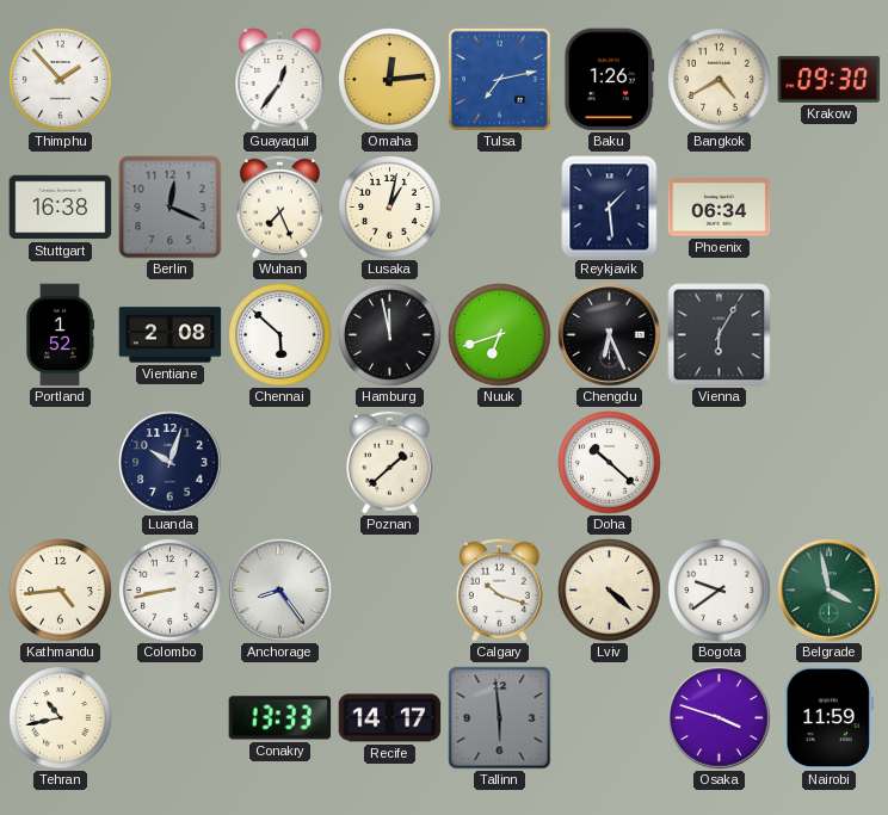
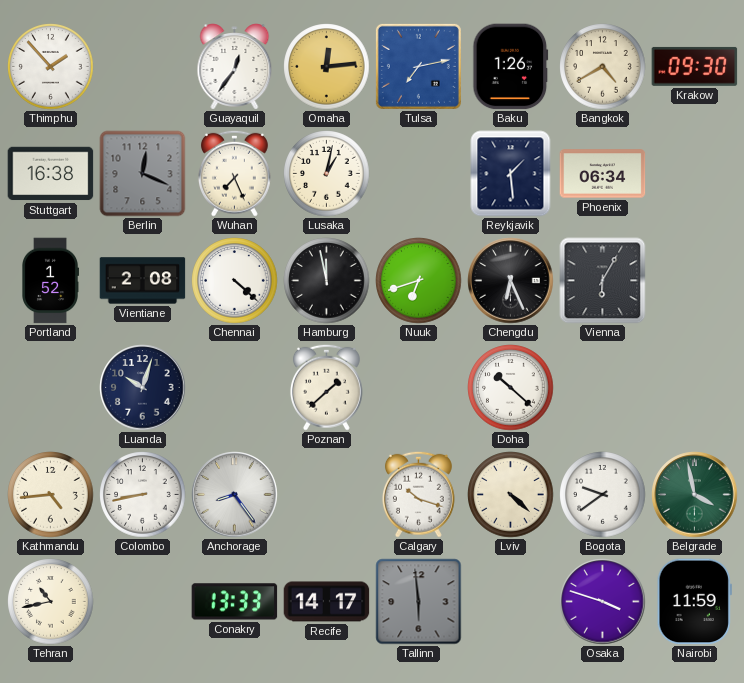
Chennai: 5:52 -> 4:22 (235, 281)
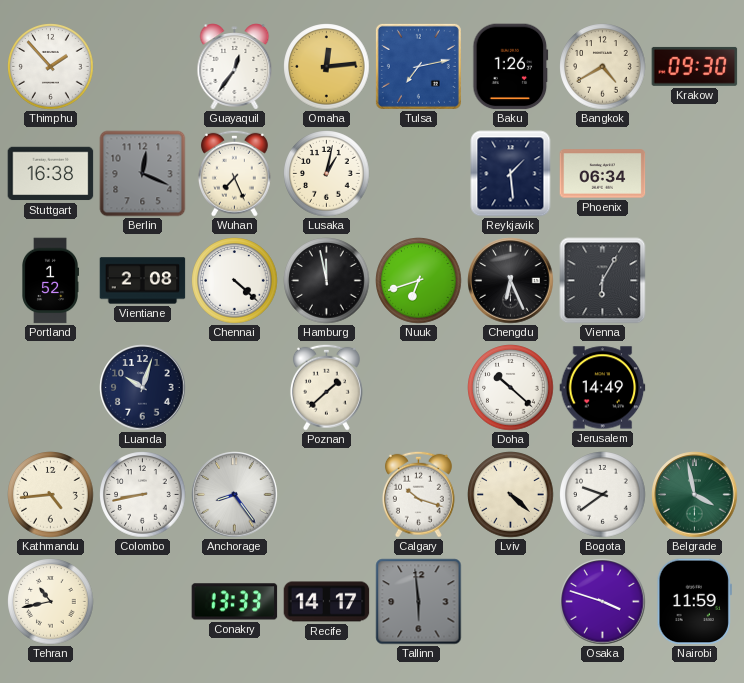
Jerusalem: none -> 14:49 (603, 388)
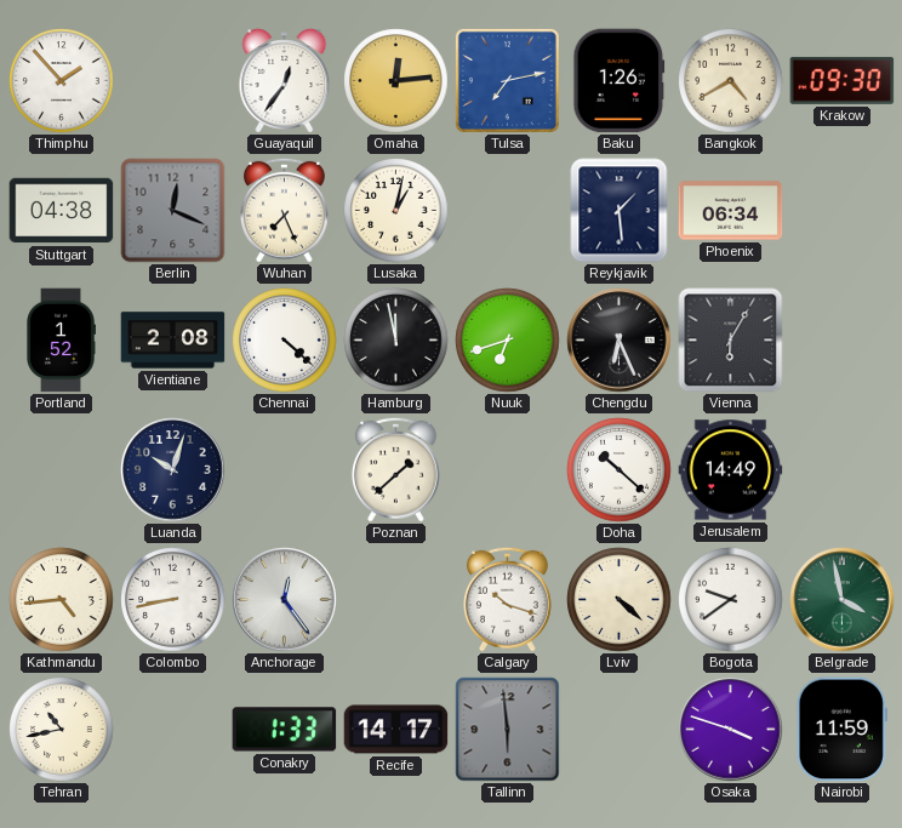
Stuttgart: 16:38 -> 04:38 (62, 211)
Anchorage: 8:24 -> 12:24 (285, 600)
Conakry: 13:33 -> 1:33 (285, 730)
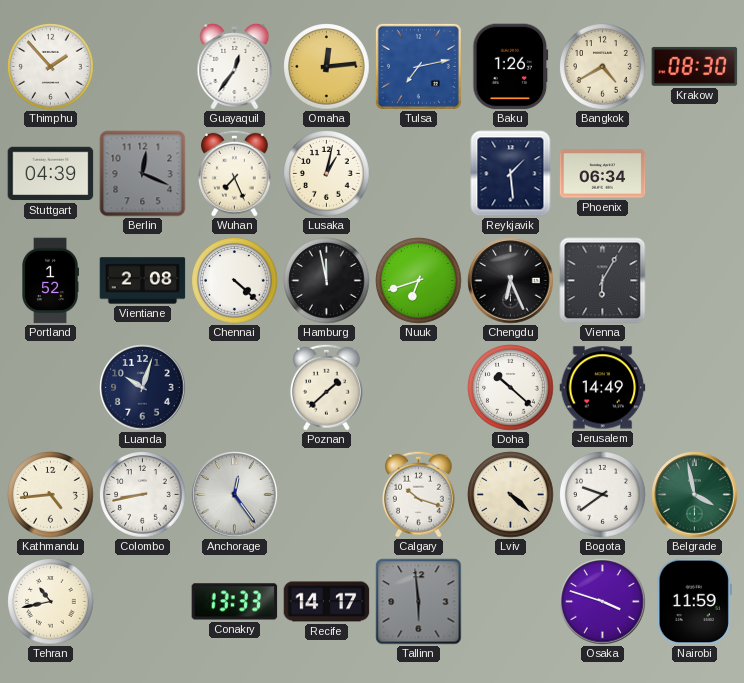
Krakow: 09:30 -> 08:30 (695, 66)
Stuttgart: 04:38 -> 04:39 (51, 174)
Conakry: 1:33 -> 13:33 (235, 602)
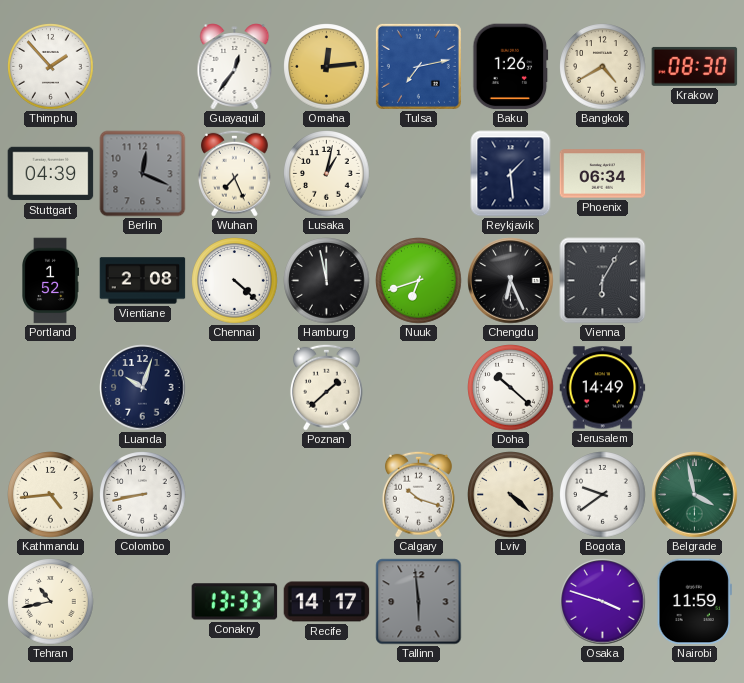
Anchorage: 12:24 -> none (235, 495)
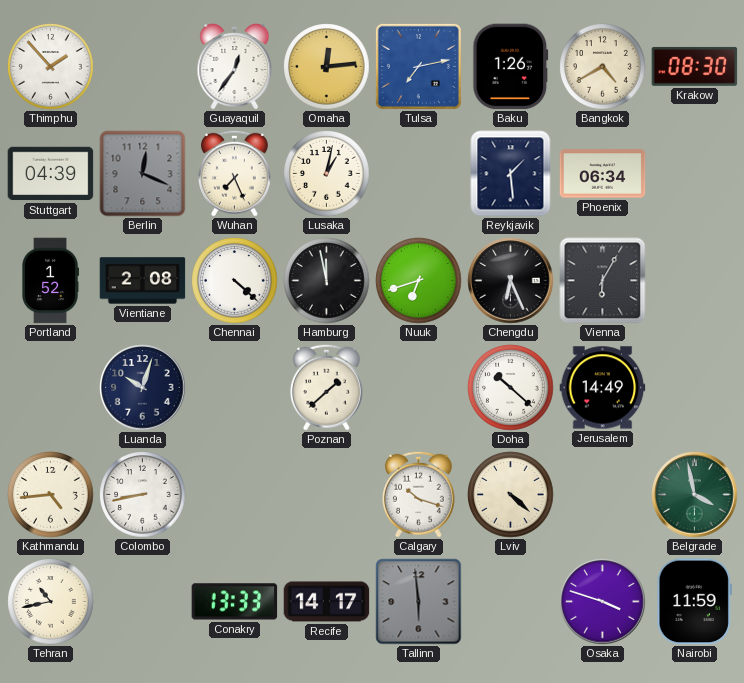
Bogota: 9:39 -> none (603, 495)
